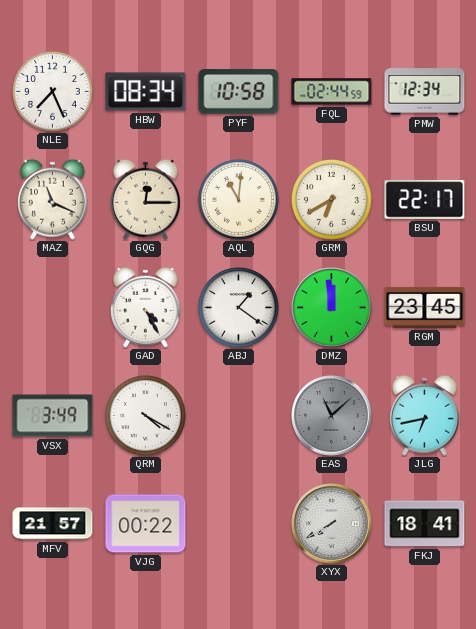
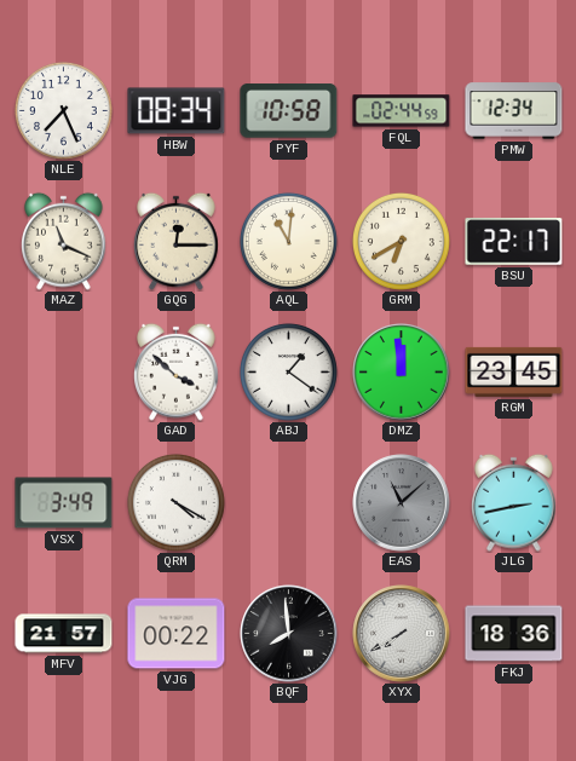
GAD: 4:25 -> 3:52 (177, 371)
JLG: 6:43 -> 2:43 (514, 502)
BQF: none -> 7:59 (289, 634)
FKJ: 18:41 -> 18:36 (514, 634)
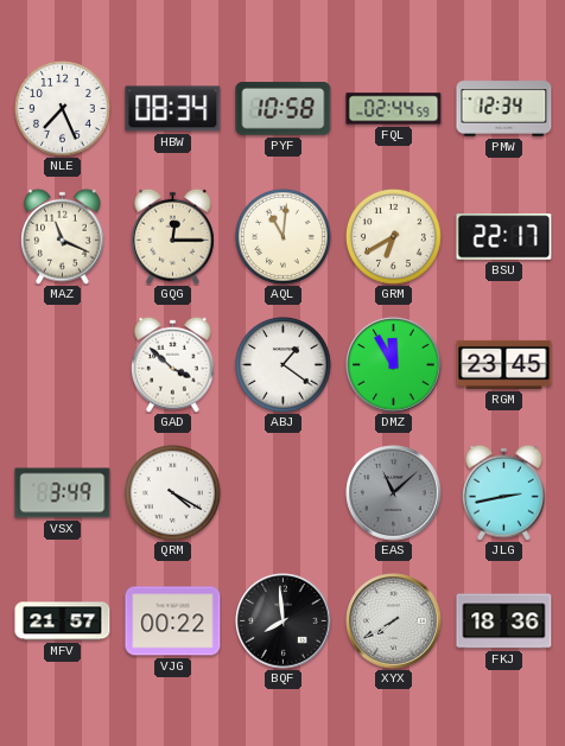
DMZ: 11:59 -> 11:55 (394, 365)
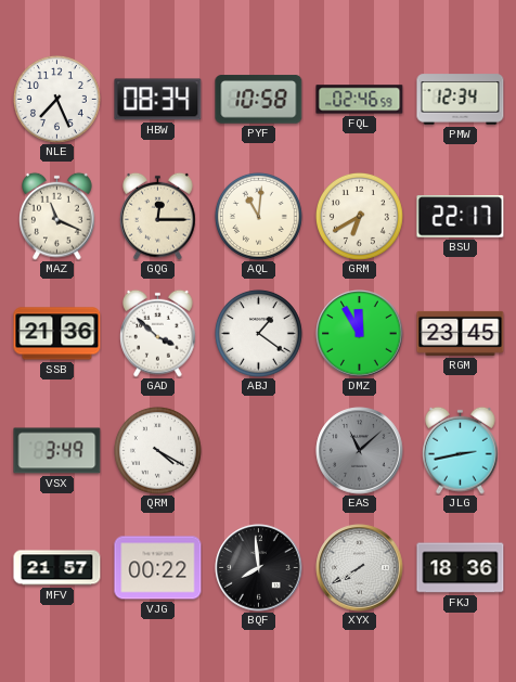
FQL: 02:44 -> 02:46 (360, 100)
SSB: none -> 21:36 (57, 334)
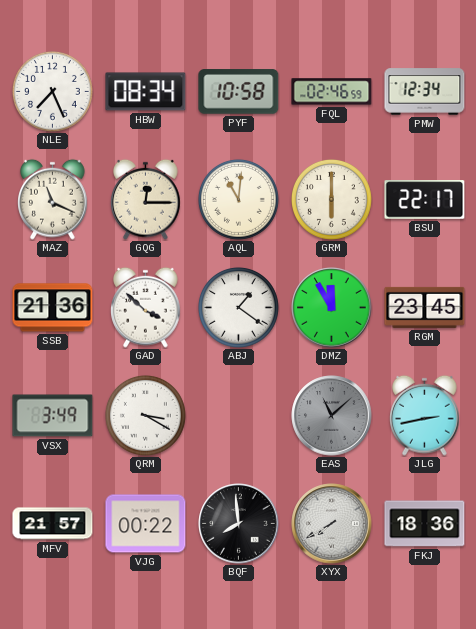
GRM: 6:40 -> 6:00 (331, 199)
QRM: 4:20 -> 3:20 (145, 415)
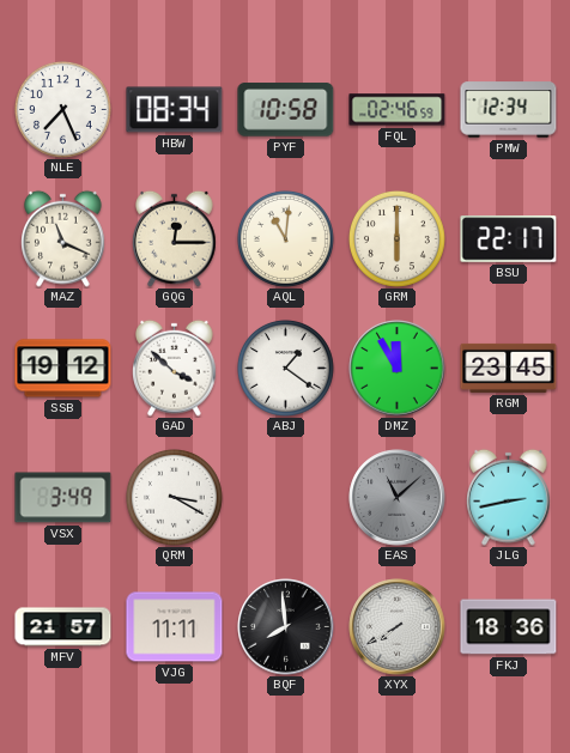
SSB: 21:36 -> 19:12 (63, 369)
VJG: 00:22 -> 11:11 (175, 627)
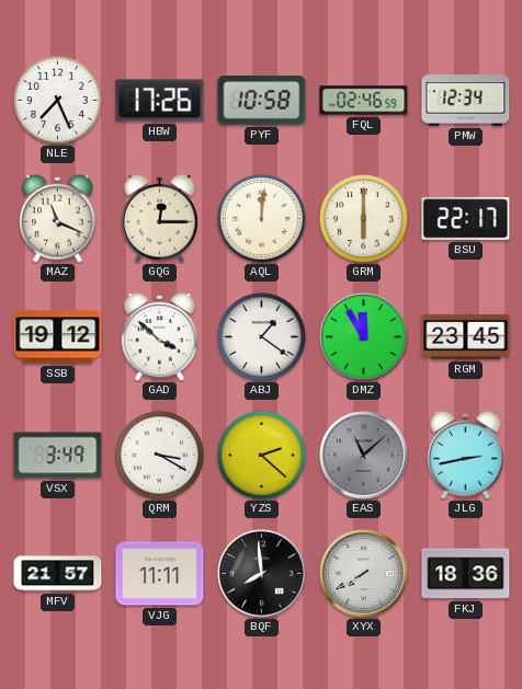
HBW: 08:34 -> 17:26 (160, 101)
AQL: 11:01 -> 12:01 (261, 218)
YZS: none -> 2:22 (261, 455)
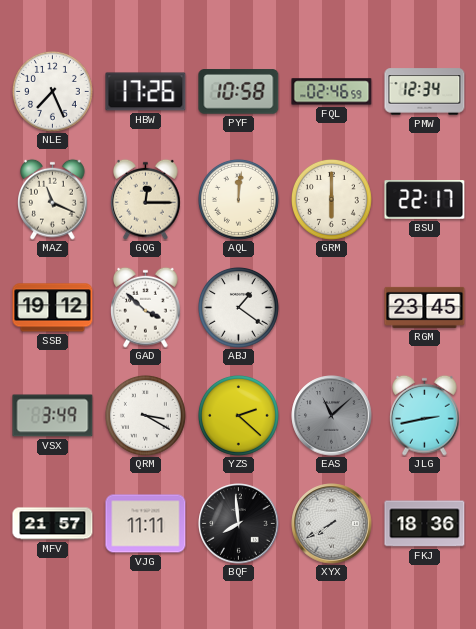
DMZ: 11:55 -> none (364, 337)
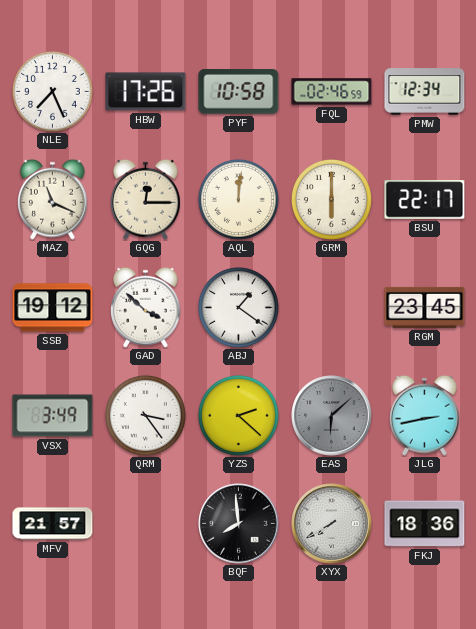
QRM: 3:20 -> 3:24 (145, 415)
EAS: 11:08 -> 6:08 (332, 416)
VJG: 11:11 -> none (146, 524)
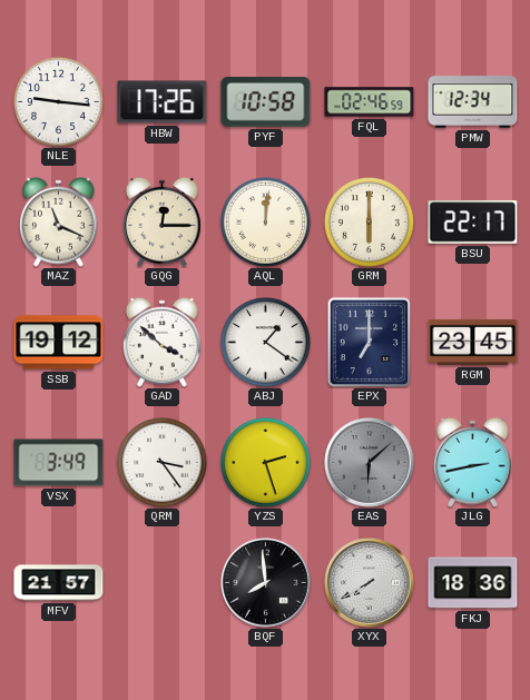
NLE: 7:26 -> 9:16 (58, 101)
EPX: none -> 7:00 (369, 342)
YZS: 2:22 -> 2:27 (265, 462)
